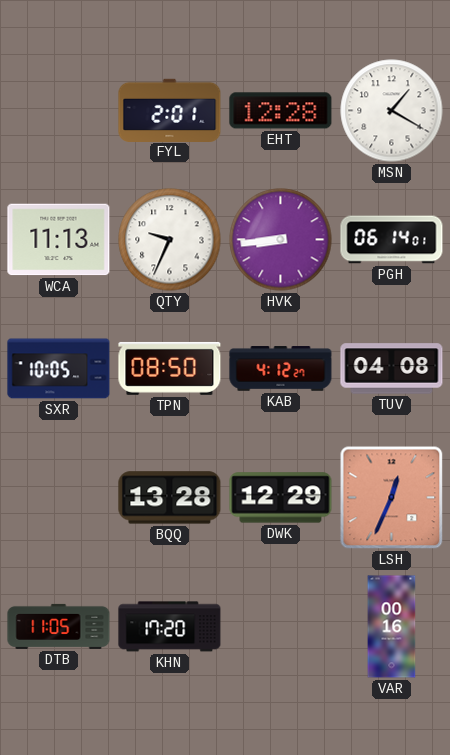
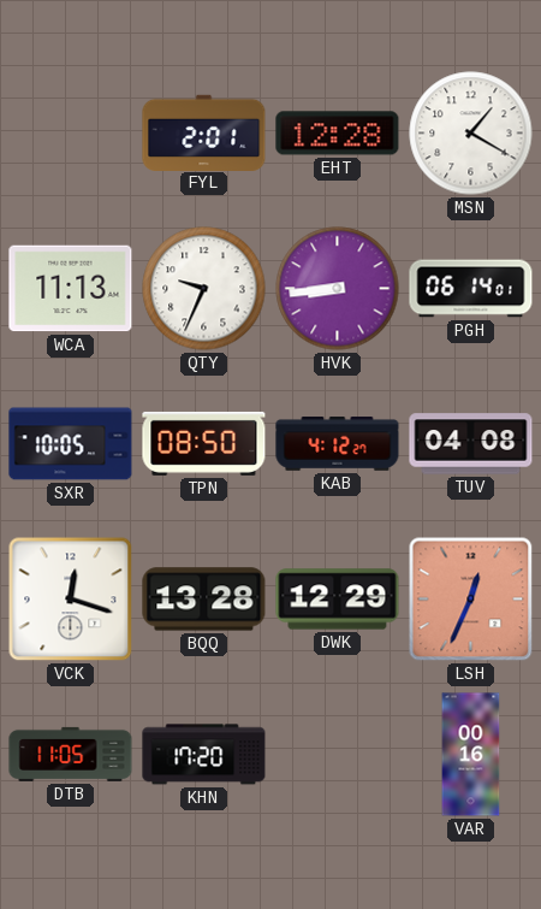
VCK: none -> 12:18 (71, 600)
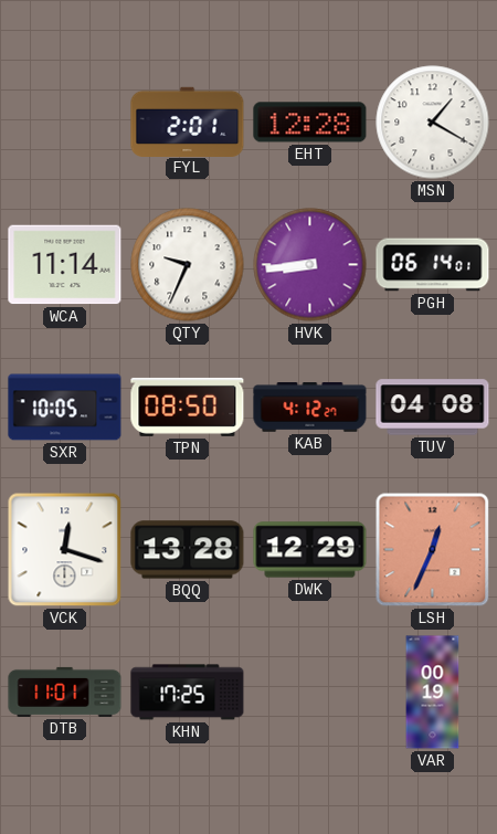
WCA: 11:13 -> 11:14 (65, 265)
DTB: 11:05 -> 11:01 (65, 692)
KHN: 17:20 -> 17:25 (188, 693)
VAR: 00:16 -> 00:19 (433, 693)
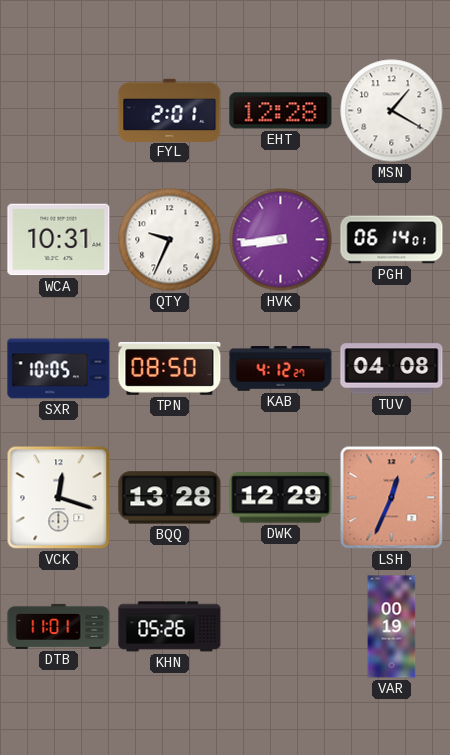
WCA: 11:14 -> 10:31 (59, 240)
KHN: 17:25 -> 05:26 (170, 627)
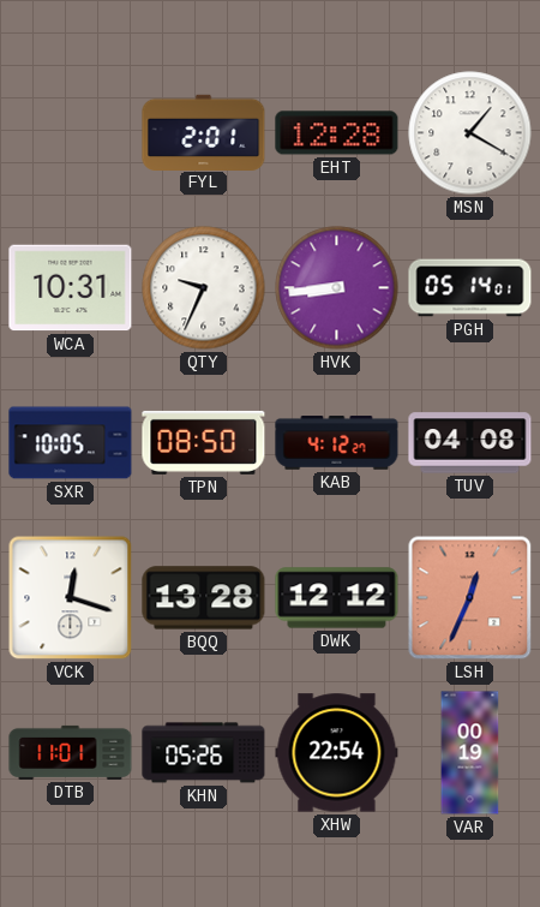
PGH: 06:14 -> 05:14 (470, 288)
DWK: 12:29 -> 12:12 (337, 598)
XHW: none -> 22:54 (337, 753)
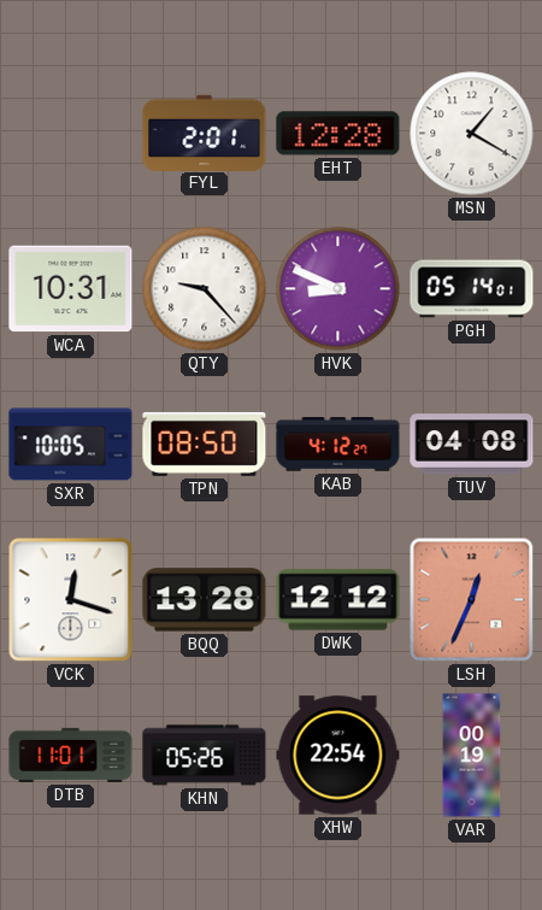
QTY: 9:34 -> 9:23 (205, 289)
HVK: 8:44 -> 8:49 (338, 289)
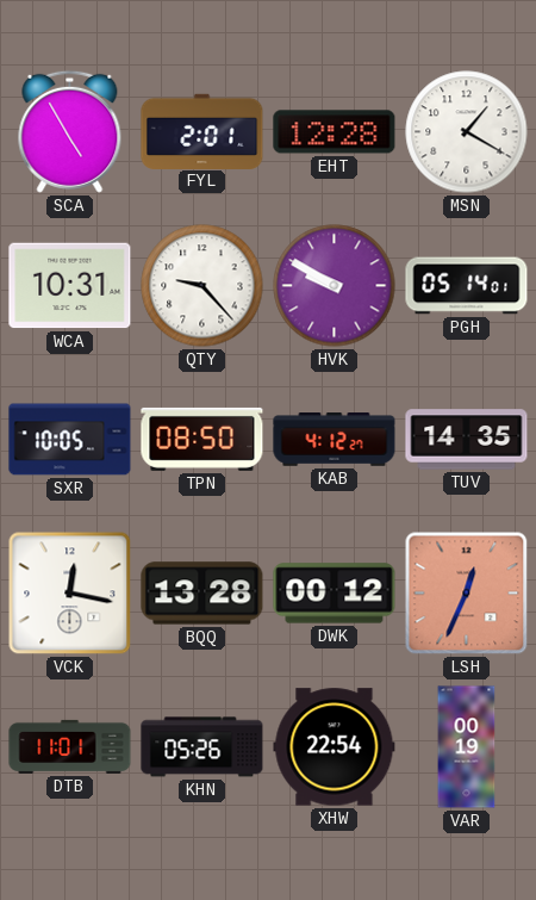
SCA: none -> 4:55 (70, 131)
HVK: 8:49 -> 9:50 (335, 286)
TUV: 04:08 -> 14:35 (467, 440)
VCK: 12:18 -> 12:17 (70, 594)
DWK: 12:12 -> 00:12 (335, 594)
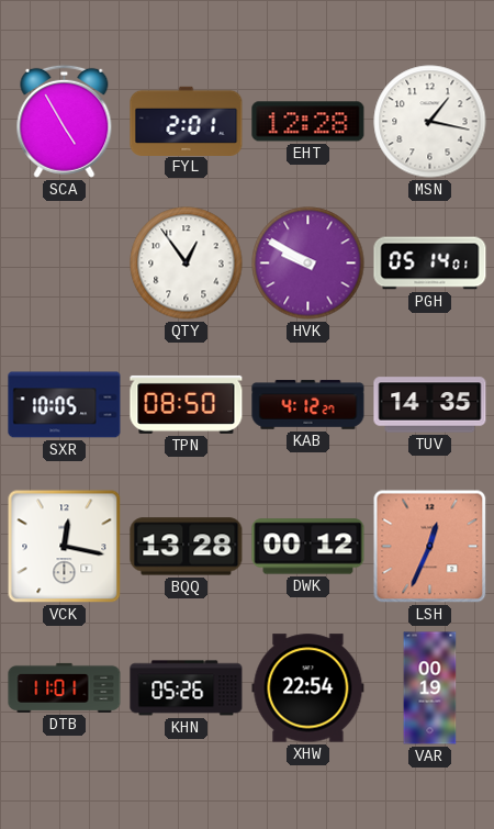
MSN: 1:20 -> 1:17 (430, 122)
WCA: 10:31 -> none (70, 286)
QTY: 9:23 -> 12:54 (187, 264)
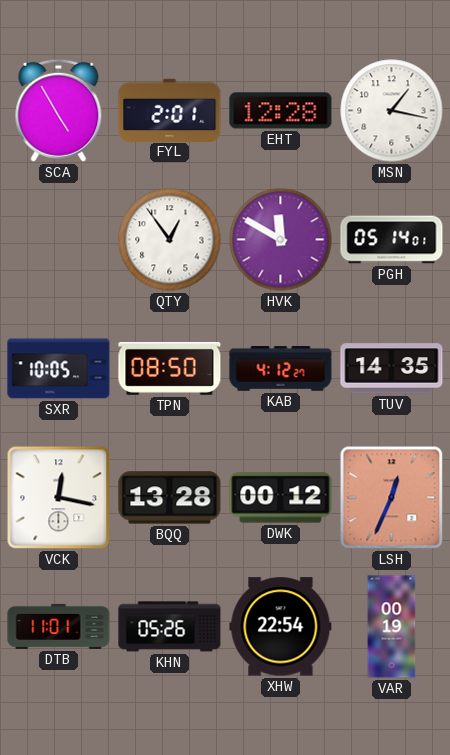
HVK: 9:50 -> 11:50 (281, 240)
